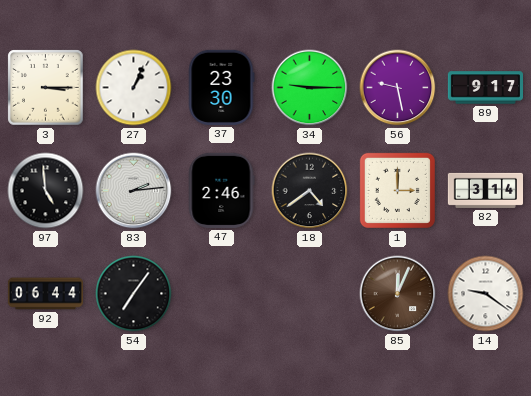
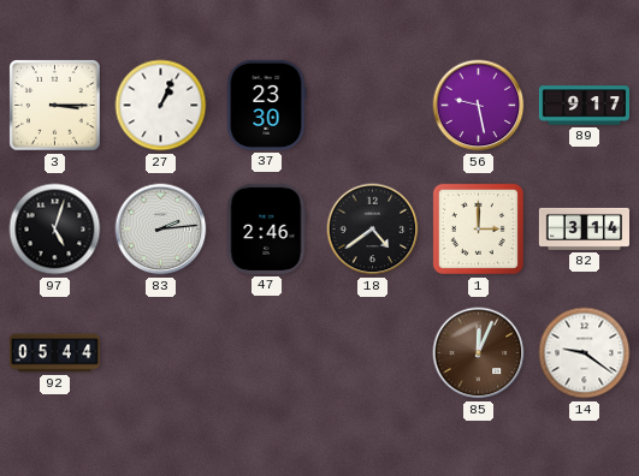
34: 9:15 -> none (310, 88)
97: 4:59 -> 5:03 (55, 230)
92: 06:44 -> 05:44 (54, 353)
54: 7:06 -> none (134, 294)
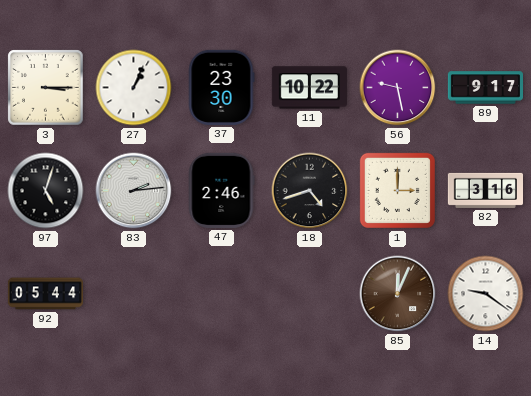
11: none -> 10:22 (309, 88)
18: 4:39 -> 4:42 (310, 191)
82: 3:14 -> 3:16 (485, 190)
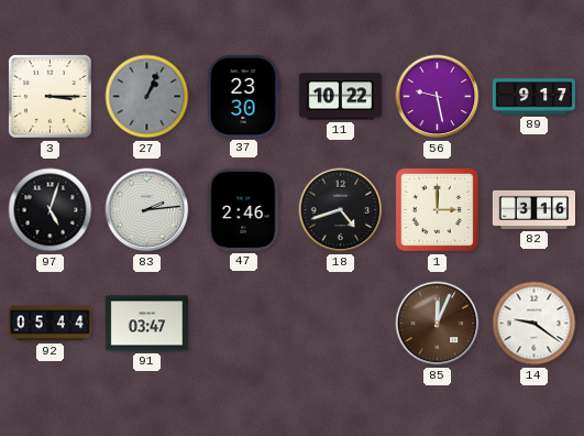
27 dial: white -> grey (147, 97)
91: none -> 03:47 (146, 324)
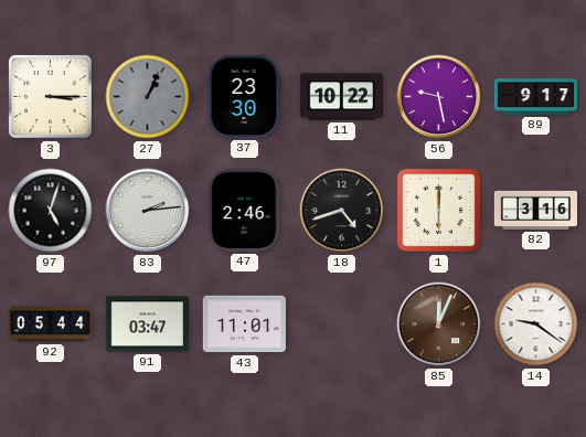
1: 3:00 -> 6:00 (438, 210)
43: none -> 11:01 (244, 324)
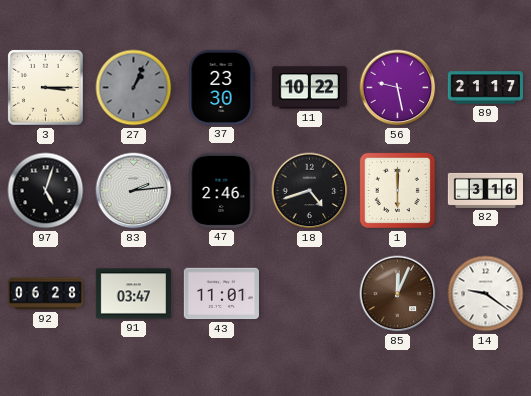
89: 9:17 -> 21:17 (485, 88)
92: 05:44 -> 06:28 (45, 294)
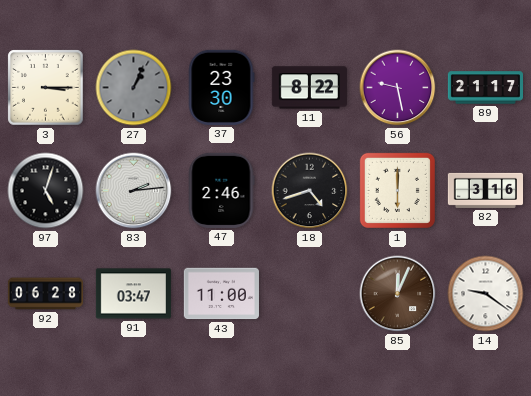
11: 10:22 -> 8:22 (309, 88)
43: 11:01 -> 11:00 (221, 294)
